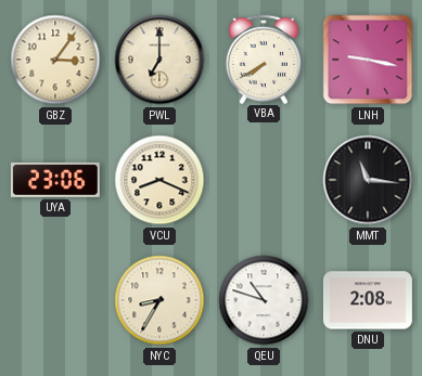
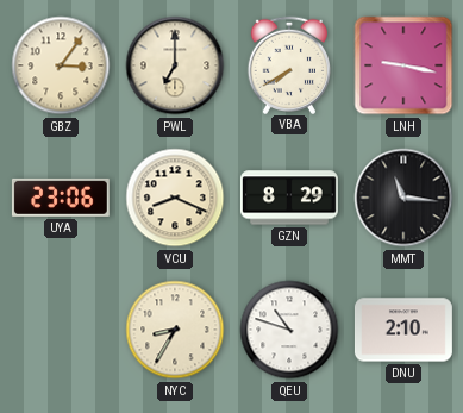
GZN: none -> 8:29 (289, 198)
DNU: 2:08 -> 2:10 (403, 330)
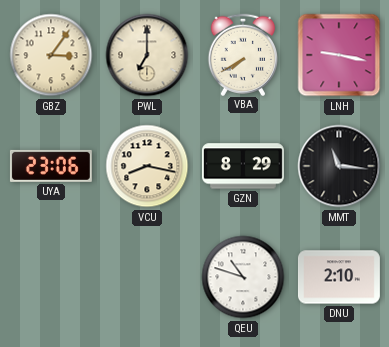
VCU: 8:19 -> 8:17 (147, 166)
NYC: 8:35 -> none (175, 330)
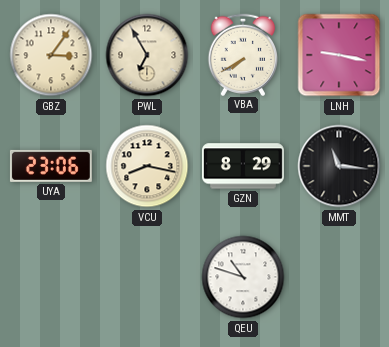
PWL: 7:00 -> 6:55 (147, 55)
DNU: 2:10 -> none (339, 277)
